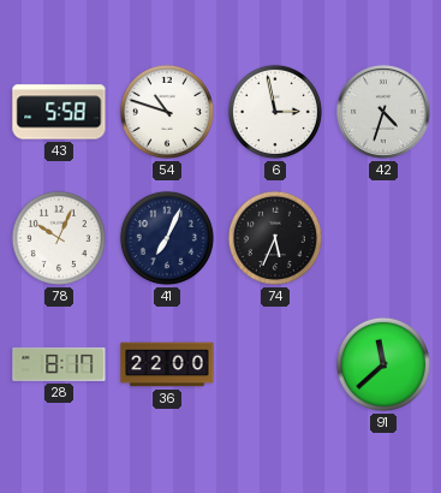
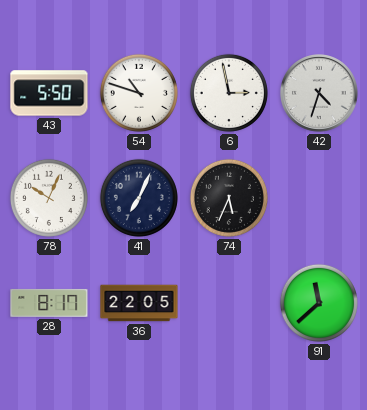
43: 5:58 -> 5:50 (49, 93)
36: 22:00 -> 22:05 (139, 303)
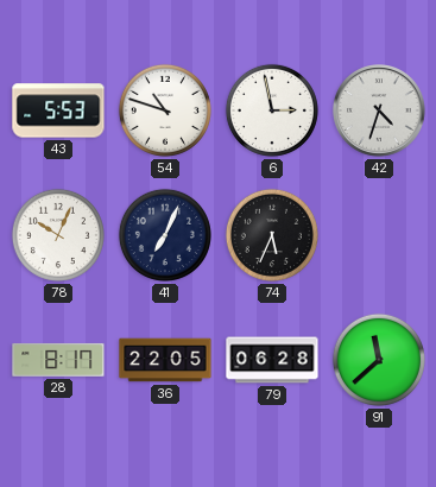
43: 5:50 -> 5:53 (58, 110)
79: none -> 06:28 (272, 360)
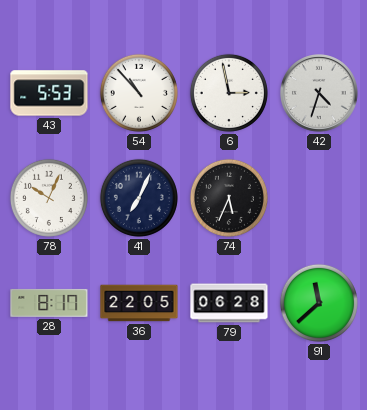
54: 10:48 -> 10:53 (139, 93)
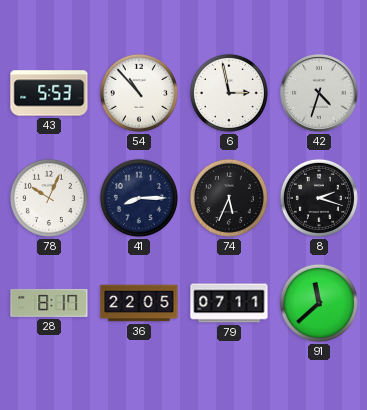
41: 7:04 -> 8:15 (139, 198)
8: none -> 2:18 (319, 198)
79: 06:28 -> 07:11 (229, 303)
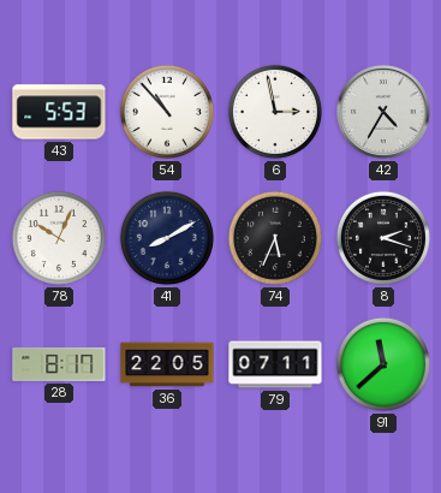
42: 4:33 -> 4:35 (385, 113)
41: 8:15 -> 8:10 (167, 238)
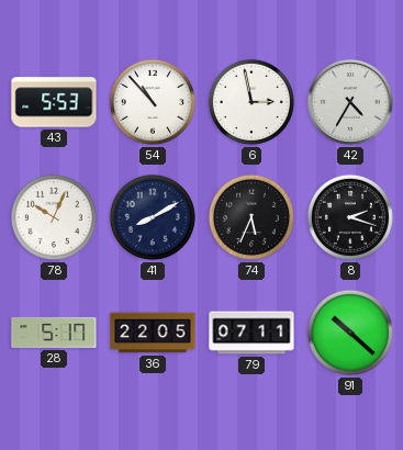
28: 8:17 -> 5:17 (54, 333)
91: 11:38 -> 10:22 (350, 333)
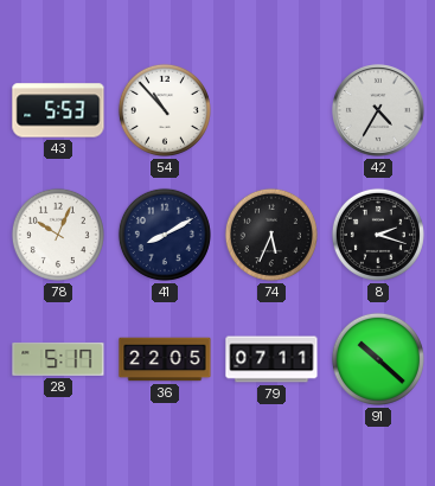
6: 2:58 -> none (251, 102)
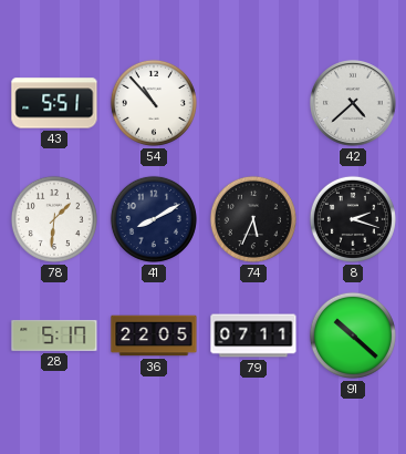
43: 5:53 -> 5:51 (54, 103)
42: 4:35 -> 4:38 (354, 104)
78: 10:04 -> 1:31 (54, 219)
